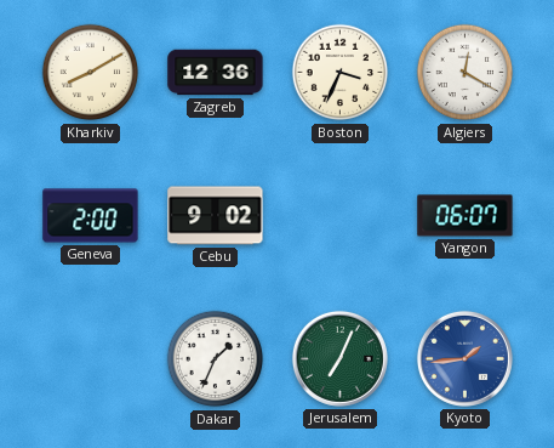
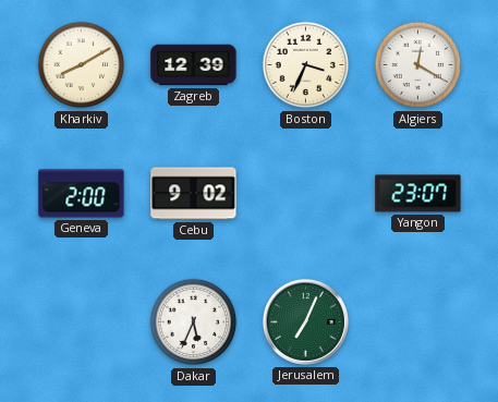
Zagreb: 12:36 -> 12:39 (194, 65)
Yangon: 06:07 -> 23:07 (418, 194)
Dakar: 1:34 -> 5:34 (194, 322)
Kyoto: 1:44 -> none (464, 358)
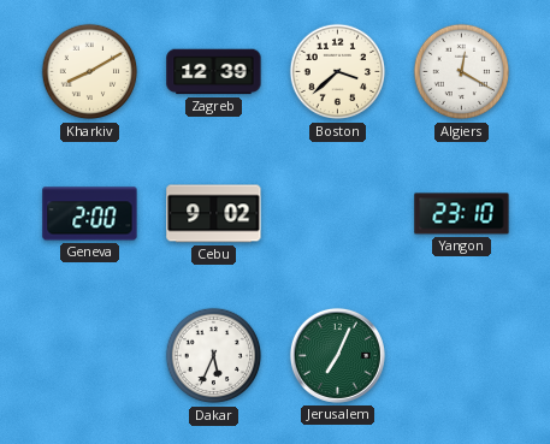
Boston: 3:34 -> 3:38 (338, 72)
Yangon: 23:07 -> 23:10 (462, 214)
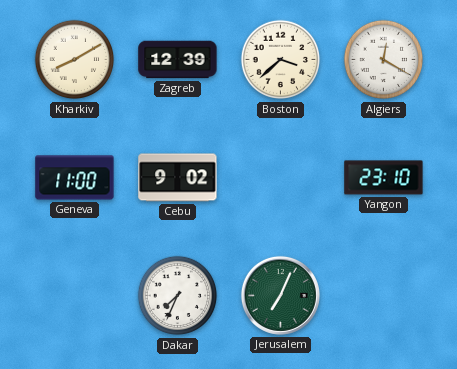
Geneva: 2:00 -> 11:00 (75, 178)
Dakar: 5:34 -> 7:34 (178, 296)
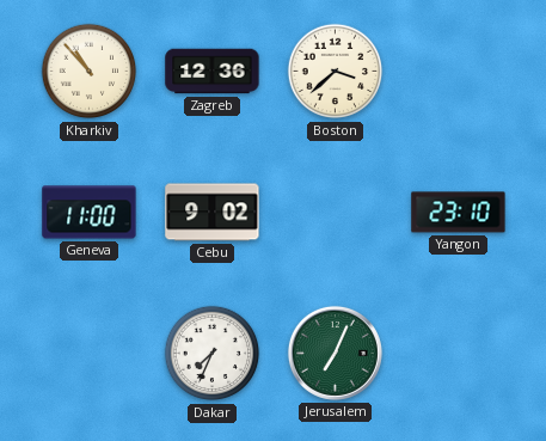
Kharkiv: 8:10 -> 10:53 (90, 72)
Zagreb: 12:39 -> 12:36 (213, 72)
Algiers: 12:20 -> none (384, 60)
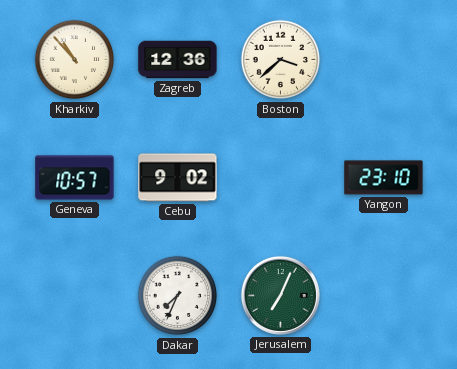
Geneva: 11:00 -> 10:57 (75, 178)
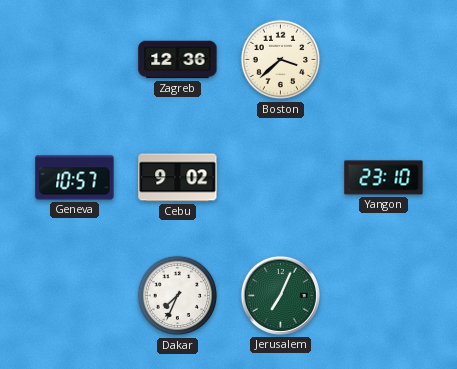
Kharkiv: 10:53 -> none (75, 60)
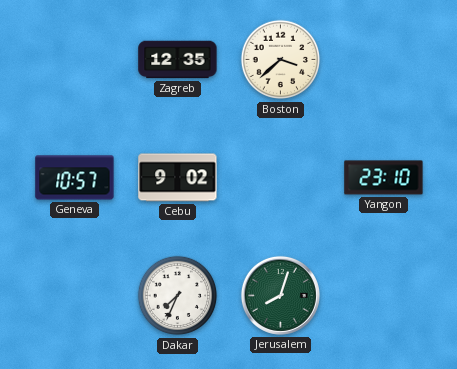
Zagreb: 12:36 -> 12:35 (178, 60)
Jerusalem: 7:04 -> 8:03 (280, 295)
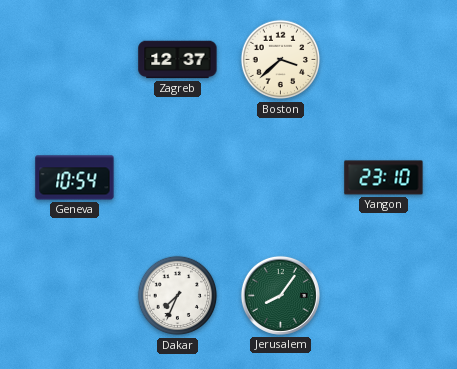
Zagreb: 12:35 -> 12:37 (178, 60)
Geneva: 10:57 -> 10:54 (75, 178)
Cebu: 9:02 -> none (178, 178)
Jerusalem: 8:03 -> 8:06 (280, 295)
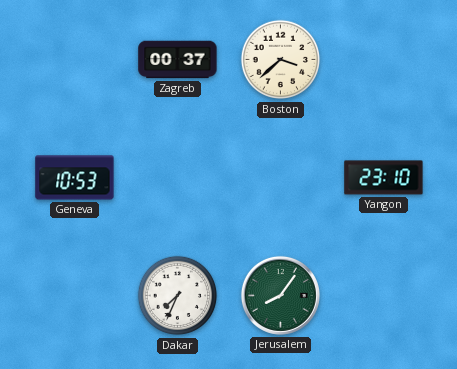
Zagreb: 12:37 -> 00:37 (178, 60)
Geneva: 10:54 -> 10:53 (75, 178)
